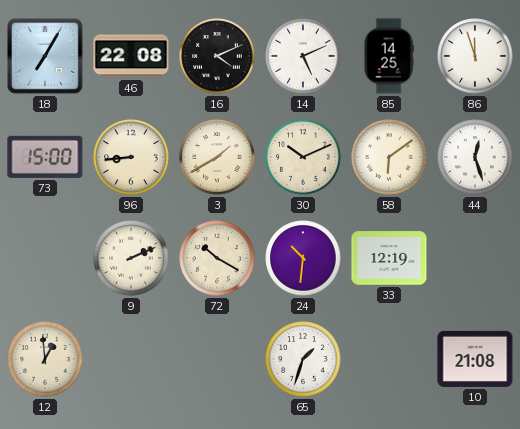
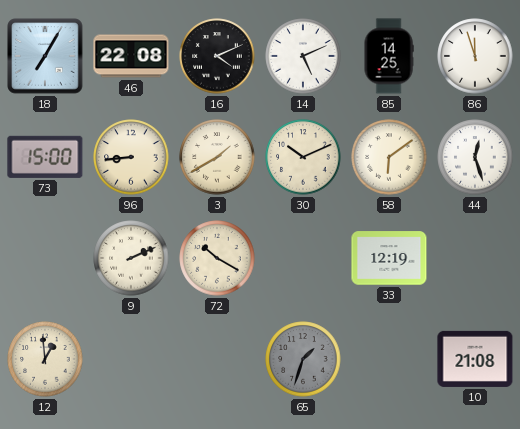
24: 10:31 -> none (303, 258)
65 dial: white -> grey (303, 359)
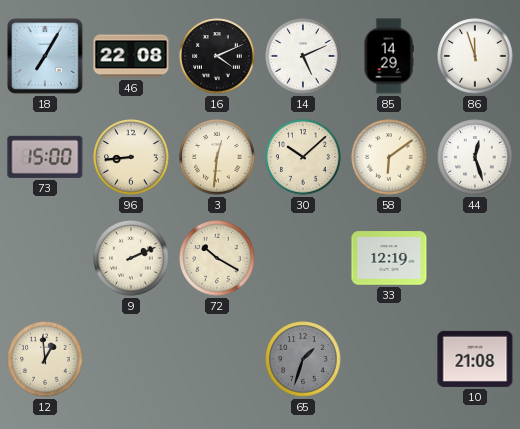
85: 14:25 -> 14:29 (389, 56)
3: 1:40 -> 12:31 (217, 157)
30: 10:11 -> 10:08 (303, 157)
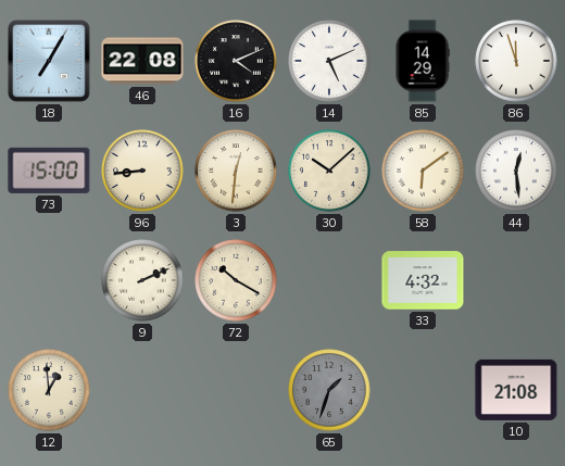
44: 12:27 -> 12:29 (516, 171)
33: 12:19 -> 4:32 (423, 280)
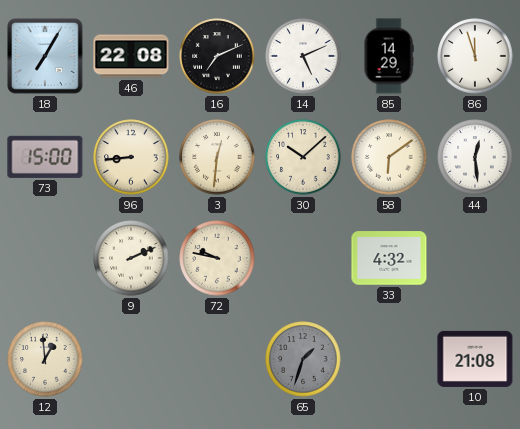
16: 4:11 -> 7:11 (217, 56)
72: 10:20 -> 9:47 (217, 258)
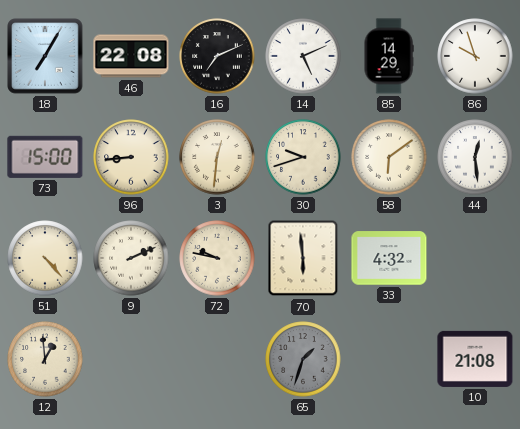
86: 11:57 -> 9:57 (475, 56)
30: 10:08 -> 9:42 (303, 157)
51: none -> 4:23 (45, 258)
70: none -> 5:59 (303, 258)
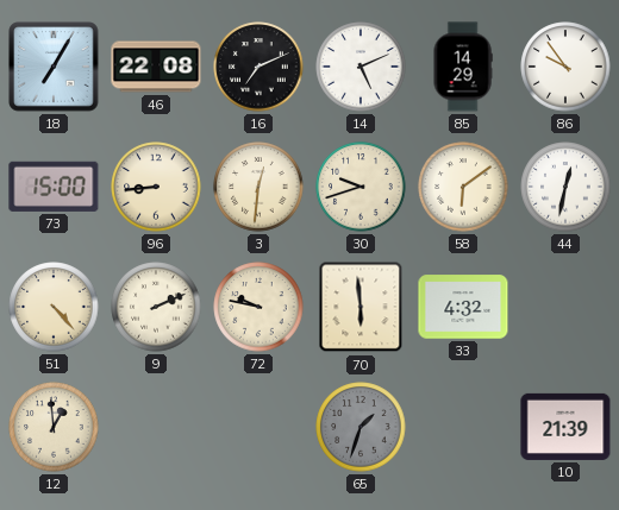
86: 9:57 -> 9:54 (565, 67)
44: 12:29 -> 12:32 (565, 187)
10: 21:08 -> 21:39 (565, 427)
